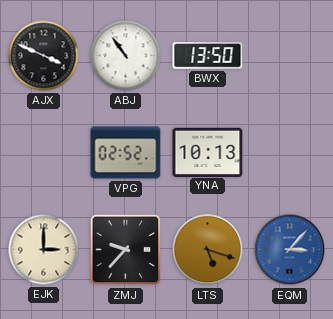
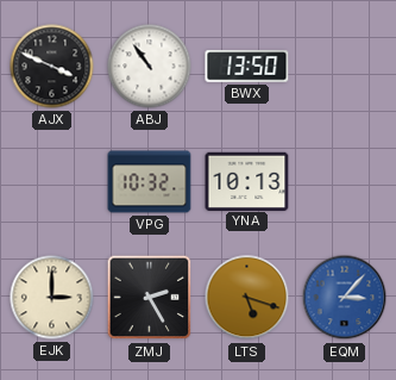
VPG: 02:52 -> 10:32 (150, 182)
ZMJ: 9:37 -> 2:25 (150, 298)
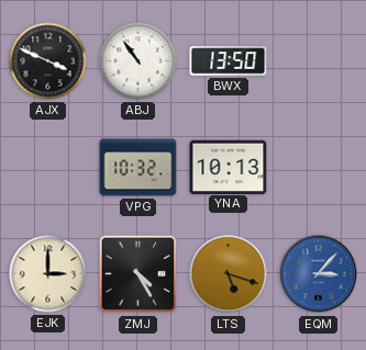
ZMJ: 2:25 -> 4:25 (138, 274)
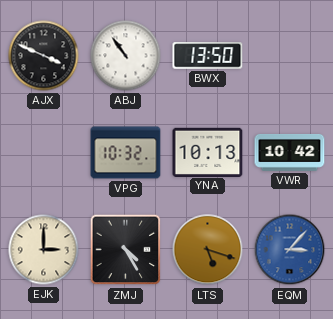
VWR: none -> 10:42 (290, 152)
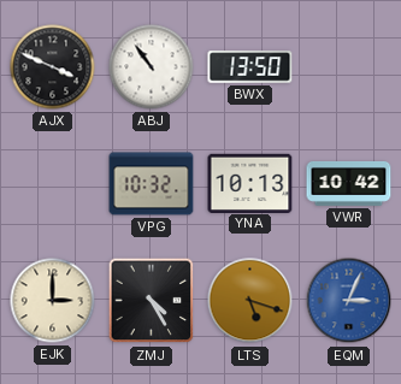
EQM: 3:07 -> 3:04 (349, 301)
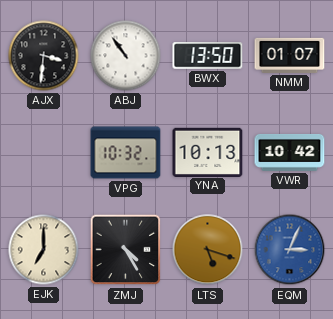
AJX: 3:49 -> 3:31 (44, 56)
NMM: none -> 01:07 (290, 55)
EJK: 3:00 -> 7:00 (44, 250)
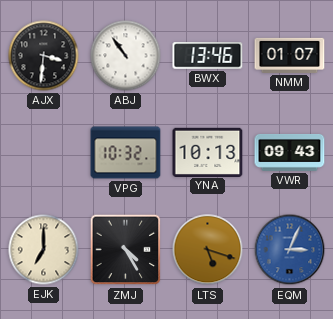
BWX: 13:50 -> 13:46 (208, 56)
VWR: 10:42 -> 09:43 (290, 152)
